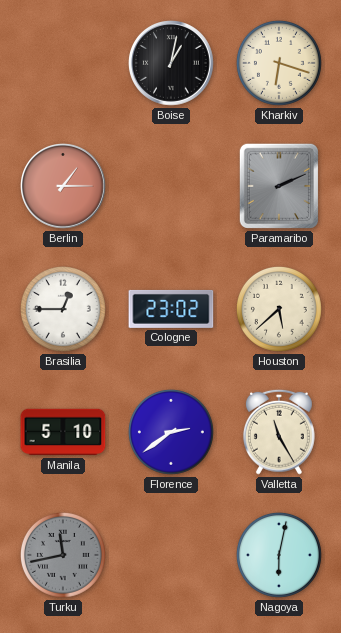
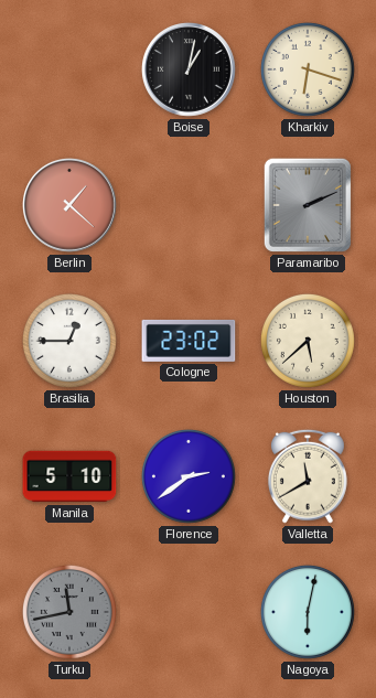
Berlin: 1:15 -> 1:22 (71, 206)
Valletta: 11:25 -> 11:40 (308, 476)
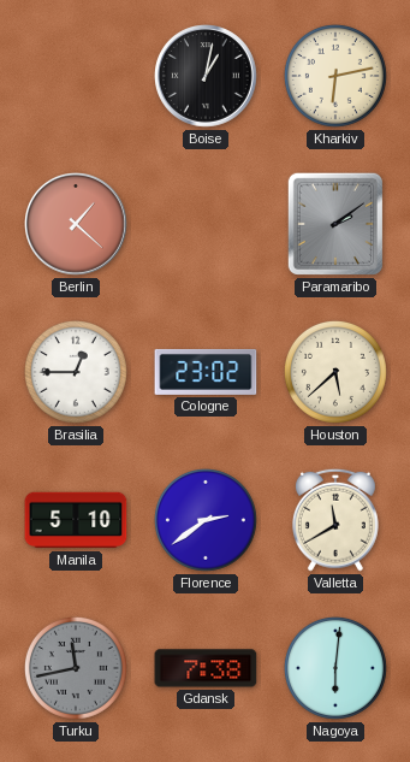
Kharkiv: 6:18 -> 6:13 (335, 76)
Paramaribo: 2:11 -> 2:09 (335, 224)
Gdansk: none -> 7:38 (206, 668)
Nagoya: 6:02 -> 6:01 (335, 668)
